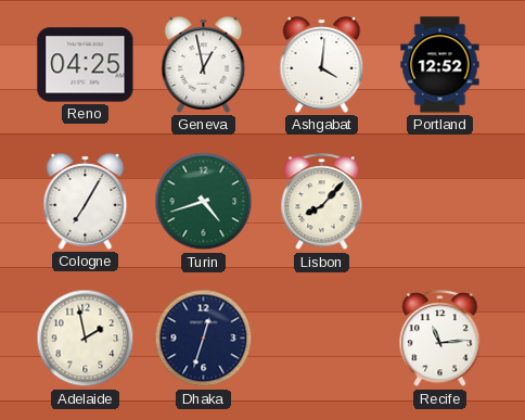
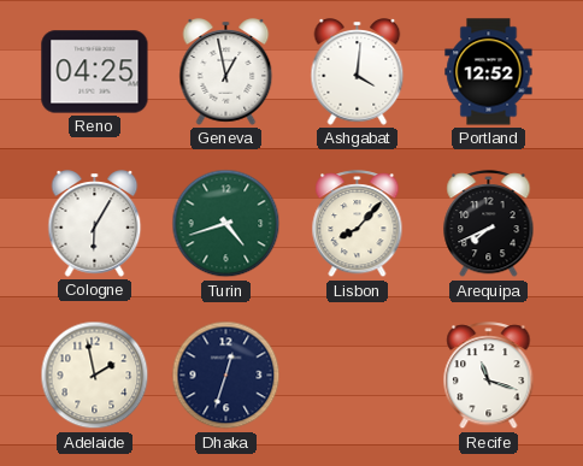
Cologne: 7:05 -> 6:05 (95, 224)
Arequipa: none -> 7:41 (489, 224)
Recife: 11:14 -> 11:18 (489, 376)
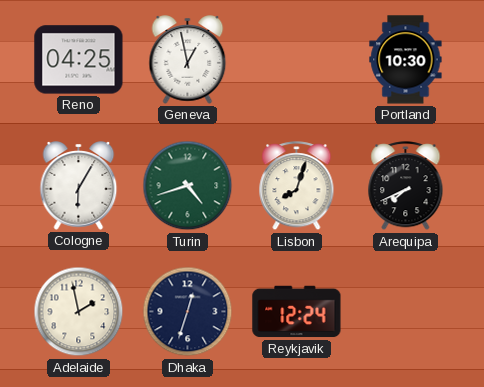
Ashgabat: 4:01 -> none (358, 72)
Portland: 12:52 -> 10:30 (406, 60)
Lisbon: 8:07 -> 8:03 (297, 186)
Reykjavik: none -> 12:24 (297, 312)
Recife: 11:18 -> none (489, 376)
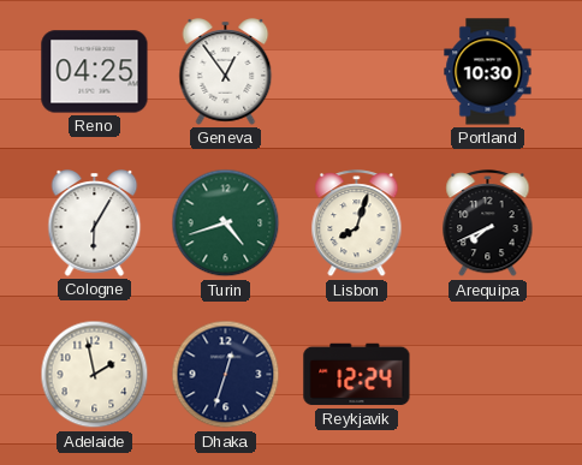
Geneva: 12:58 -> 12:54 (226, 72)
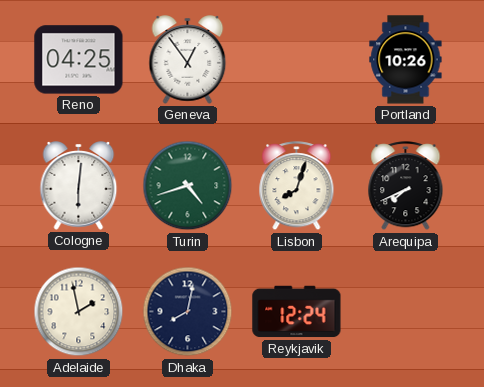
Portland: 10:30 -> 10:26 (406, 60)
Cologne: 6:05 -> 6:01 (79, 186)
Dhaka: 12:33 -> 8:02 (188, 312)
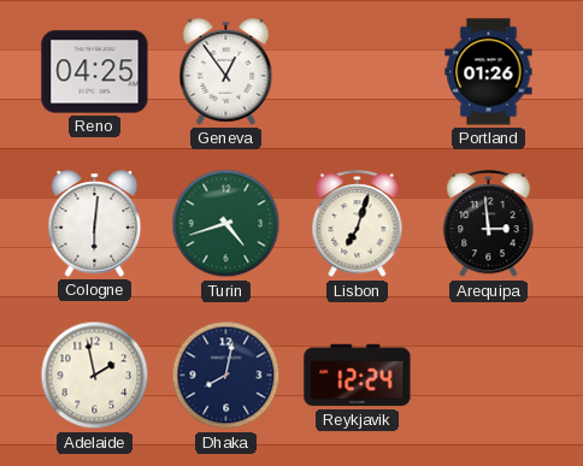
Portland: 10:26 -> 01:26 (489, 72)
Lisbon: 8:03 -> 7:03 (358, 224)
Arequipa: 7:41 -> 2:59 (489, 224)
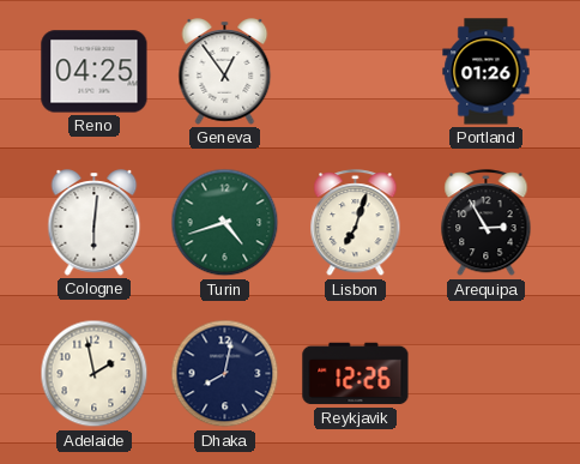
Arequipa: 2:59 -> 2:55 (487, 223)
Reykjavik: 12:24 -> 12:26 (356, 374)
